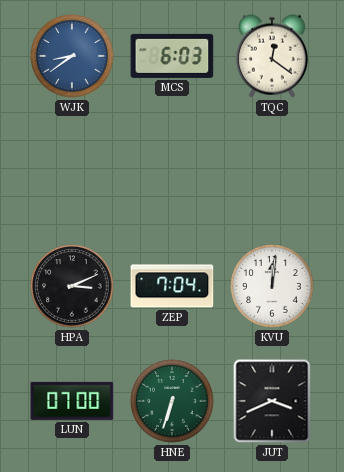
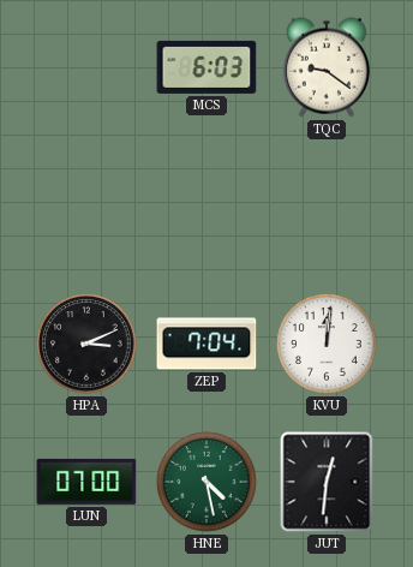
WJK: 8:39 -> none (72, 56)
TQC: 12:21 -> 9:21 (327, 67)
HNE: 6:33 -> 4:28 (206, 482)
JUT: 3:41 -> 12:31 (327, 482)
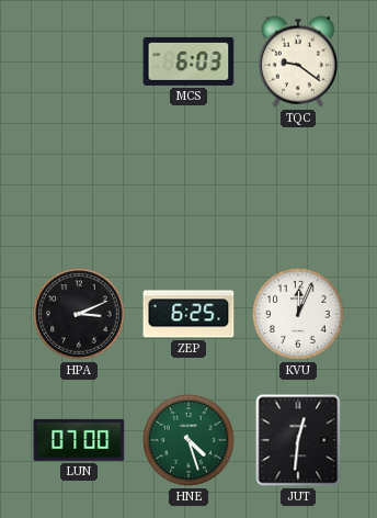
ZEP: 7:04 -> 6:25 (188, 314)
KVU: 12:01 -> 12:04 (298, 314)
HNE: 4:28 -> 4:27 (188, 440)
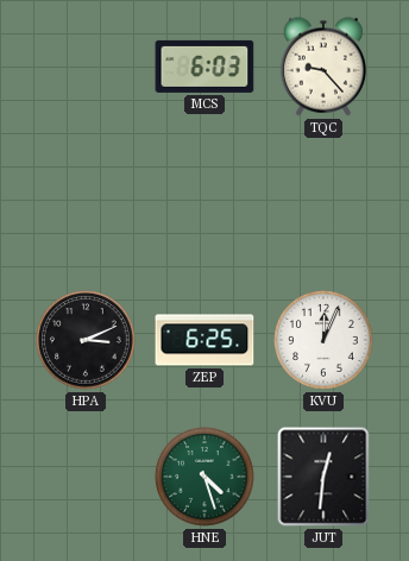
TQC: 9:21 -> 9:23 (323, 67)
LUN: 07:00 -> none (79, 440)
